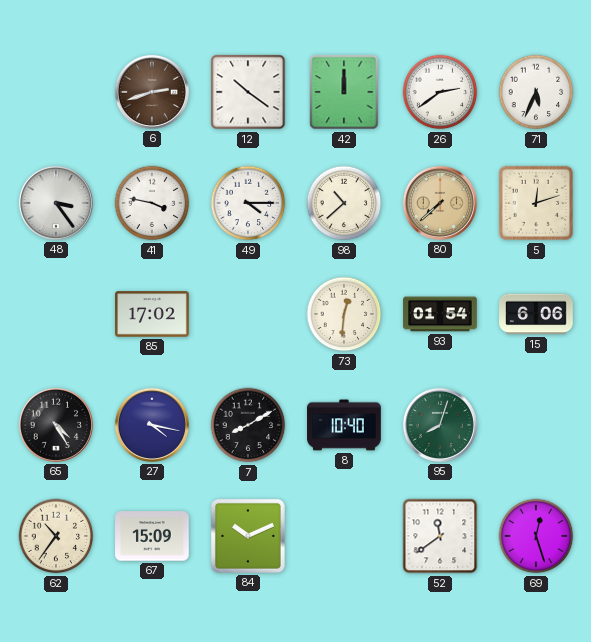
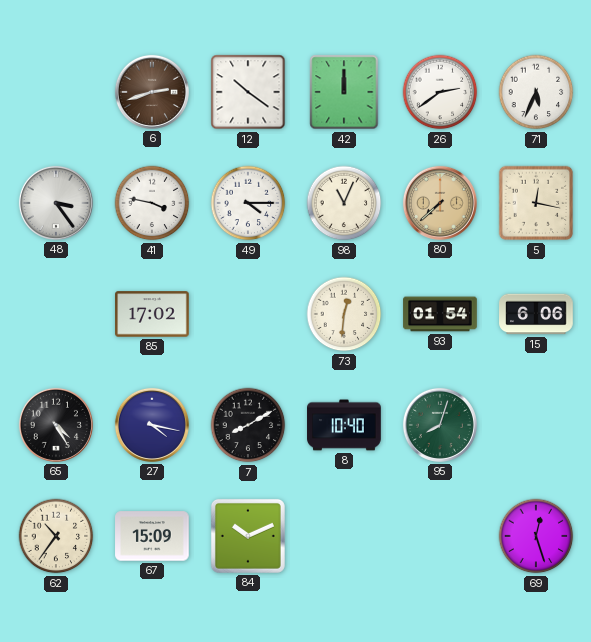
98: 10:38 -> 11:04 (344, 203)
5: 12:12 -> 12:17 (536, 203)
52: 11:39 -> none (440, 536)
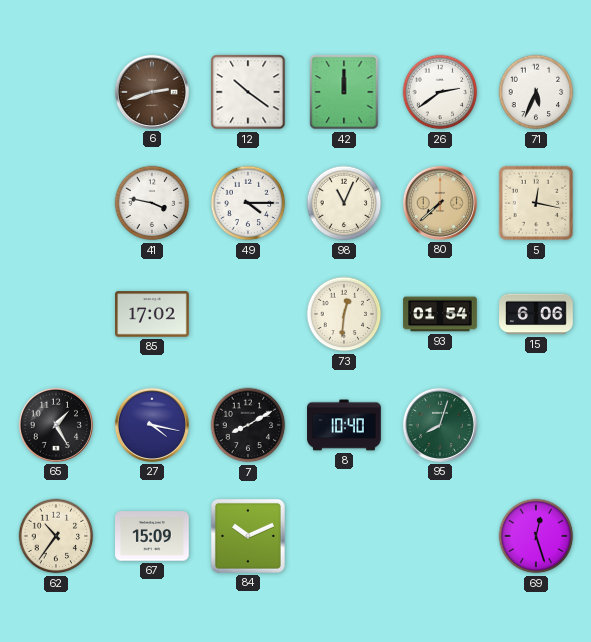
48: 3:24 -> none (56, 203)
65: 4:25 -> 1:25 (56, 425)
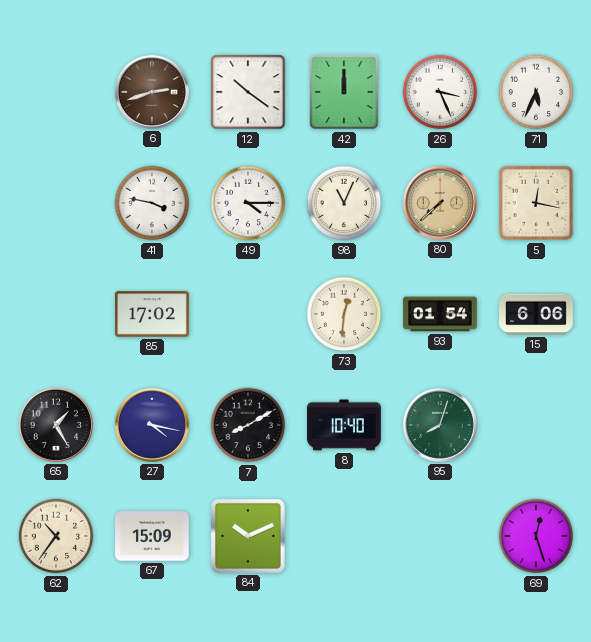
26: 2:39 -> 3:26 (440, 92)
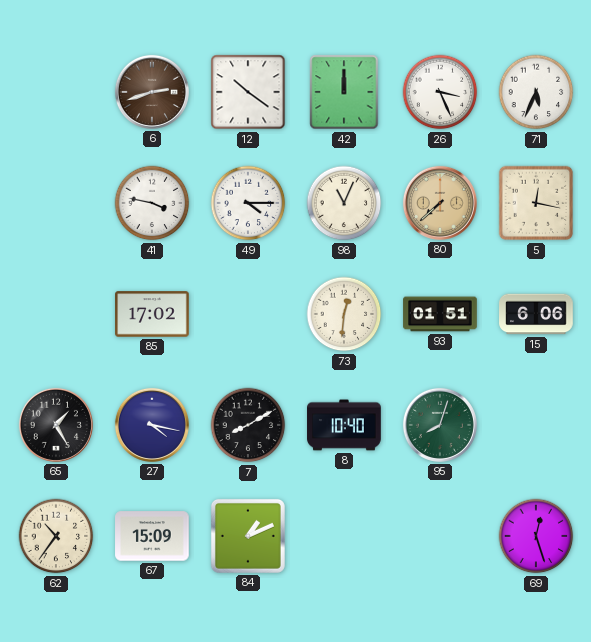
93: 01:54 -> 01:51 (440, 314)
84: 10:11 -> 1:11 (248, 536)
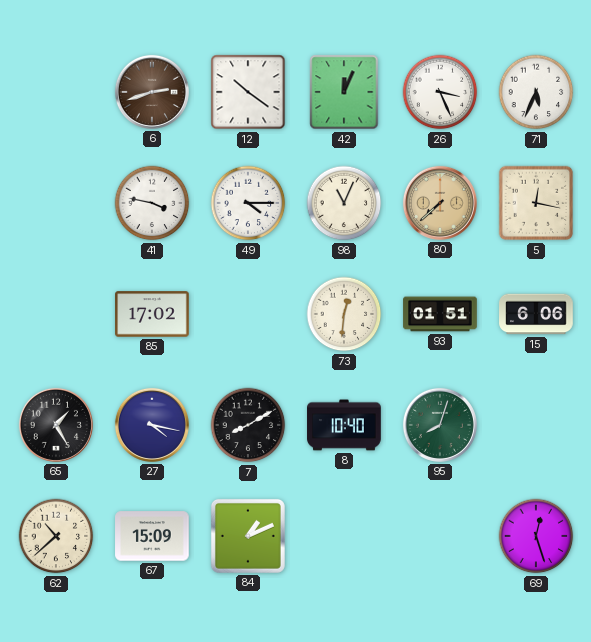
42: 12:00 -> 12:04 (344, 92)
62: 10:36 -> 10:38 (56, 536)
